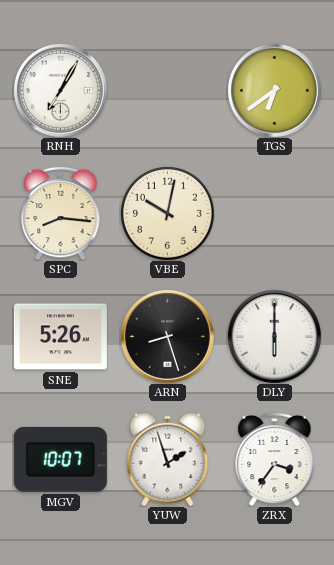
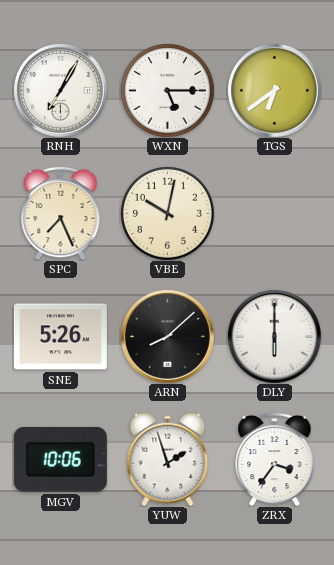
WXN: none -> 5:15 (168, 91)
SPC: 8:16 -> 7:26 (61, 213)
ARN: 8:27 -> 8:08 (167, 336)
MGV: 10:07 -> 10:06 (60, 459)
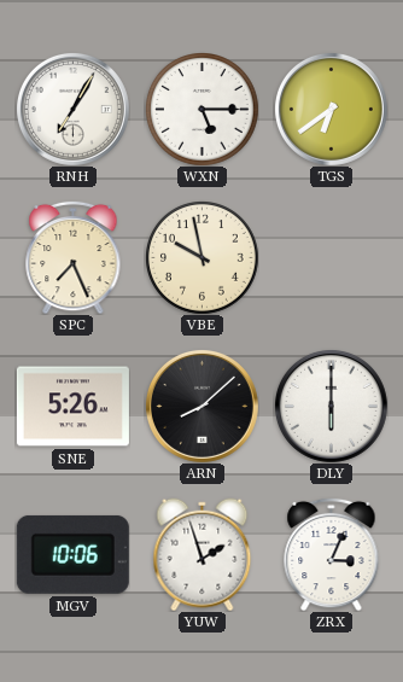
VBE: 10:02 -> 9:58 (203, 258)
ZRX: 3:36 -> 3:04 (332, 554)
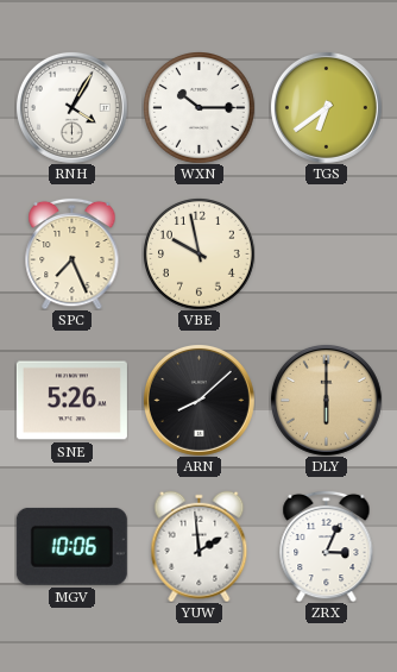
RNH: 7:05 -> 4:05 (71, 107)
WXN: 5:15 -> 10:15 (200, 108)
DLY dial: white -> champagne (326, 400)
YUW: 1:57 -> 1:59 (200, 546)
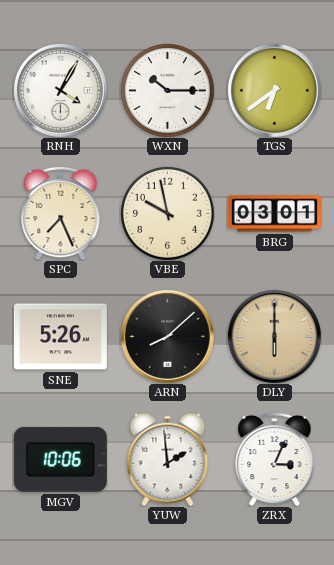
BRG: none -> 03:01 (274, 214)
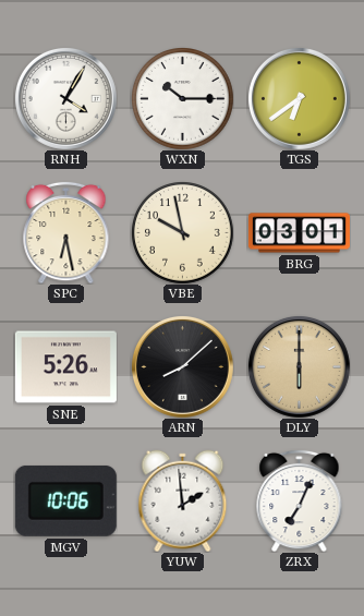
SPC: 7:26 -> 6:28 (66, 232)
ZRX: 3:04 -> 7:04 (300, 500)
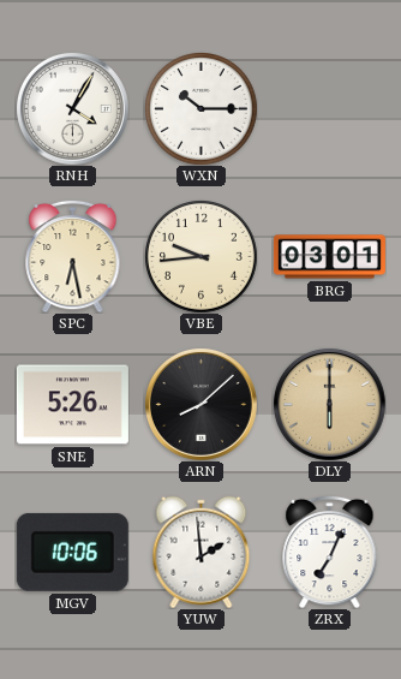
TGS: 6:39 -> none (299, 98)
VBE: 9:58 -> 9:44 (202, 257)
